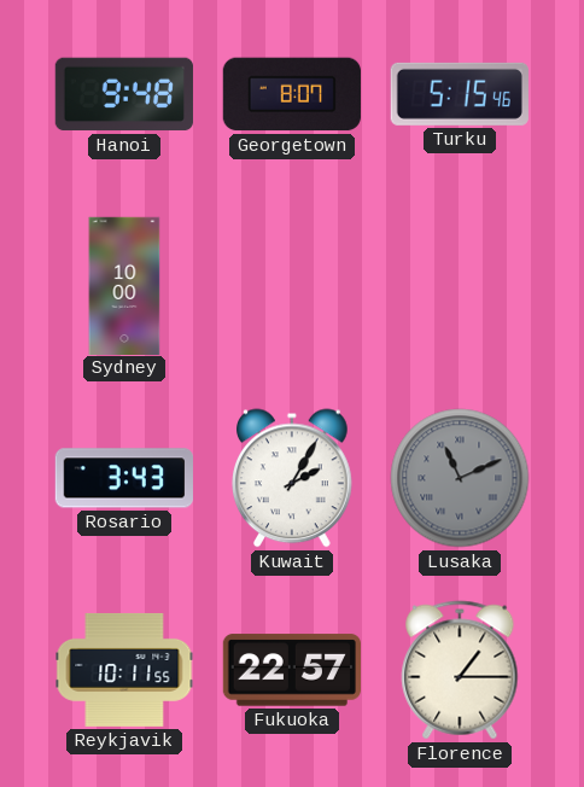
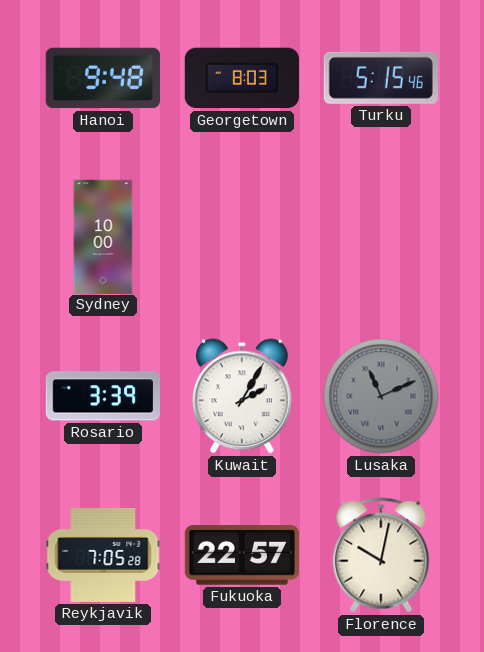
Georgetown: 8:07 -> 8:03 (242, 78)
Rosario: 3:43 -> 3:39 (103, 396)
Reykjavik: 10:11 -> 7:05 (103, 555)
Florence: 1:15 -> 10:02 (381, 555)
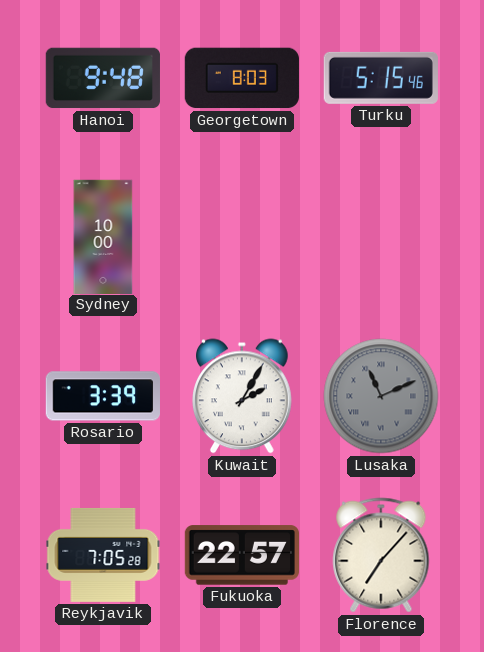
Florence: 10:02 -> 7:07 (381, 555)
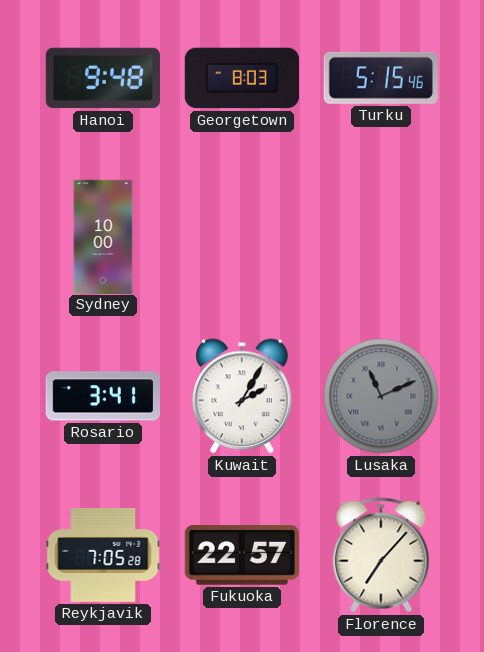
Rosario: 3:39 -> 3:41 (103, 396)
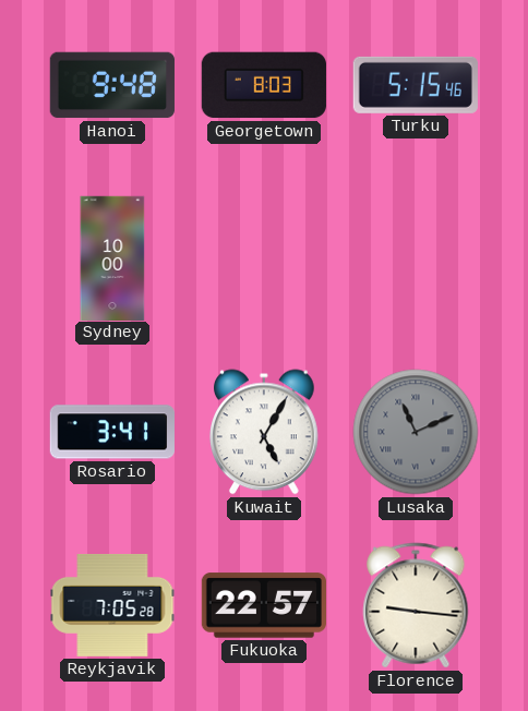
Kuwait: 2:05 -> 5:05 (265, 432)
Florence: 7:07 -> 9:16 (416, 605)
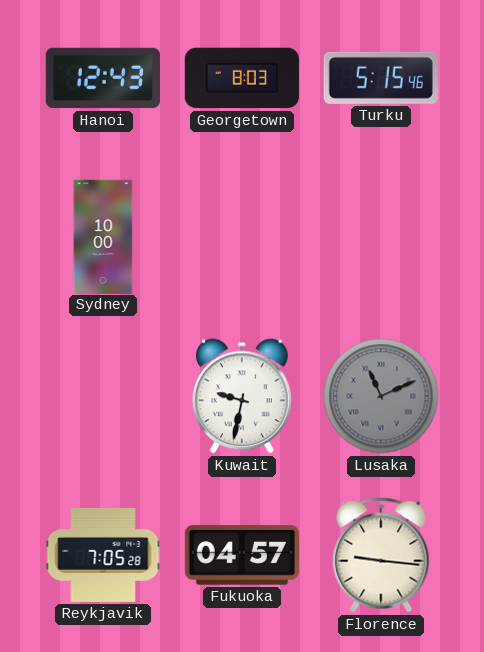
Hanoi: 9:48 -> 12:43 (103, 78)
Rosario: 3:41 -> none (112, 432)
Kuwait: 5:05 -> 9:32 (243, 396)
Fukuoka: 22:57 -> 04:57 (241, 555)
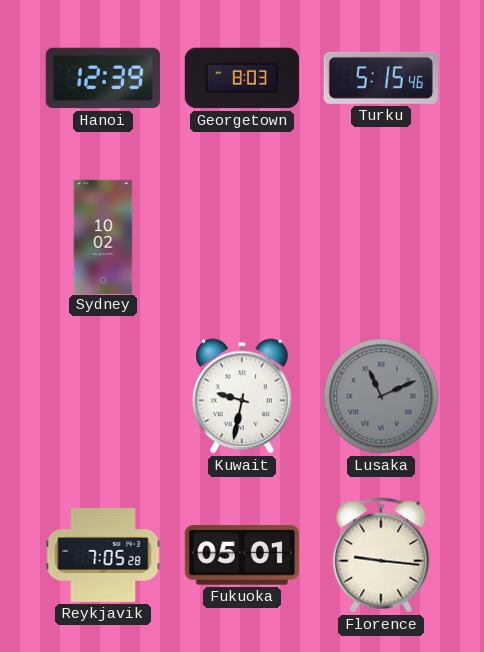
Hanoi: 12:43 -> 12:39 (103, 78)
Sydney: 10:00 -> 10:02 (103, 236)
Fukuoka: 04:57 -> 05:01 (241, 555)
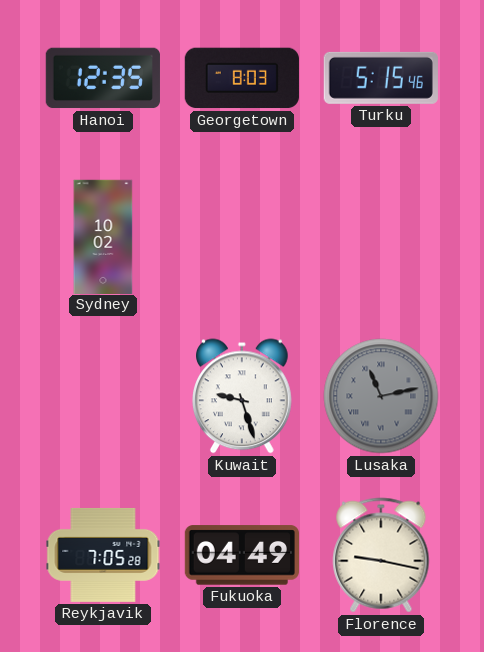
Hanoi: 12:39 -> 12:35 (103, 78)
Kuwait: 9:32 -> 9:27 (243, 396)
Lusaka: 11:11 -> 11:13 (381, 396)
Fukuoka: 05:01 -> 04:49 (241, 555)
Florence: 9:16 -> 9:17 (381, 555)
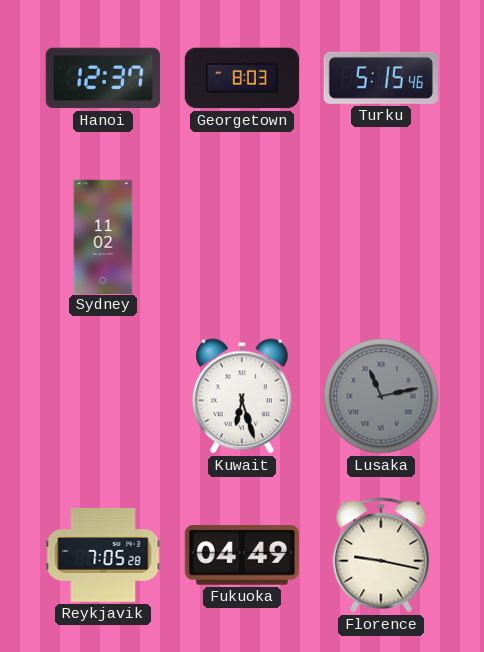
Hanoi: 12:35 -> 12:37 (103, 78)
Sydney: 10:02 -> 11:02 (103, 236)
Kuwait: 9:27 -> 6:27 (243, 396)
